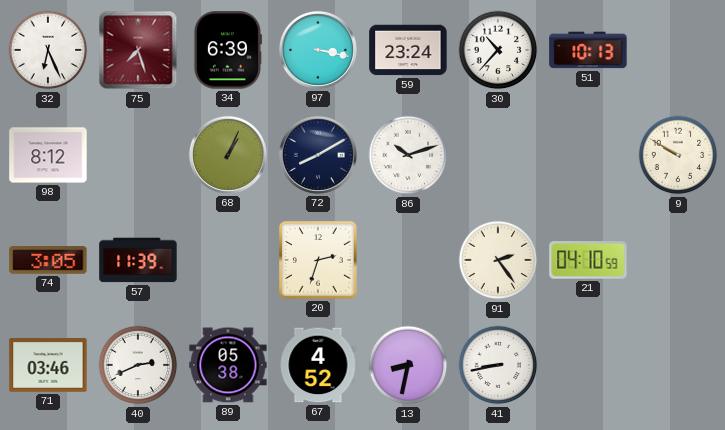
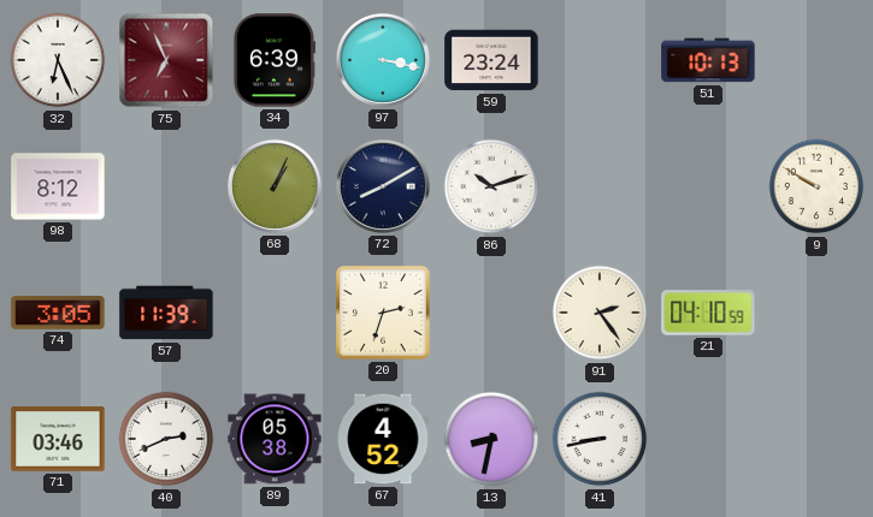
75: 7:27 -> 6:56 (166, 60)
30: 10:37 -> none (498, 50)
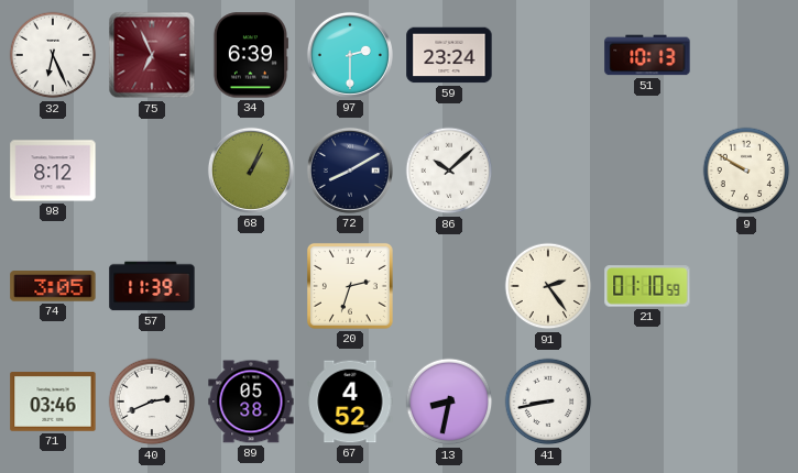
97: 3:17 -> 2:30 (350, 55)
86: 10:12 -> 10:08 (449, 170)
21: 04:10 -> 01:10 (647, 286)
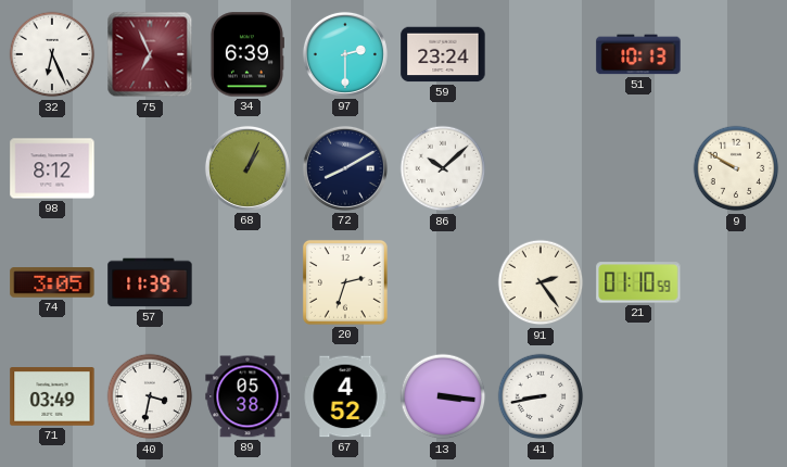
71: 03:46 -> 03:49 (52, 396)
40: 2:41 -> 3:32 (150, 396)
13: 8:32 -> 3:16 (443, 396)
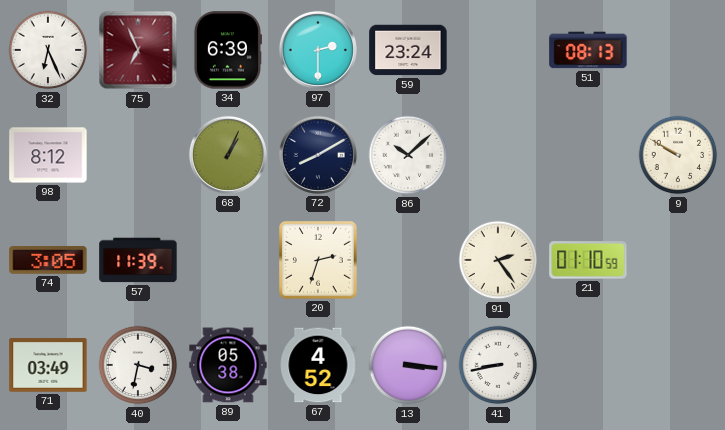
51: 10:13 -> 08:13 (588, 50)
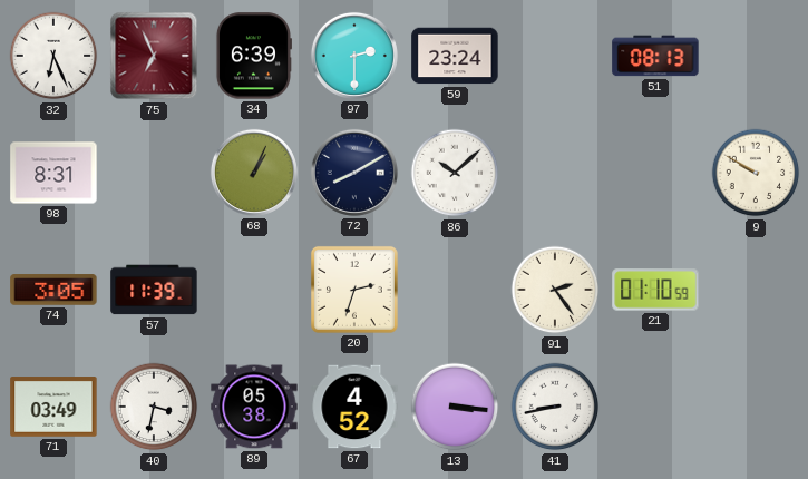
98: 8:12 -> 8:31 (53, 173)
